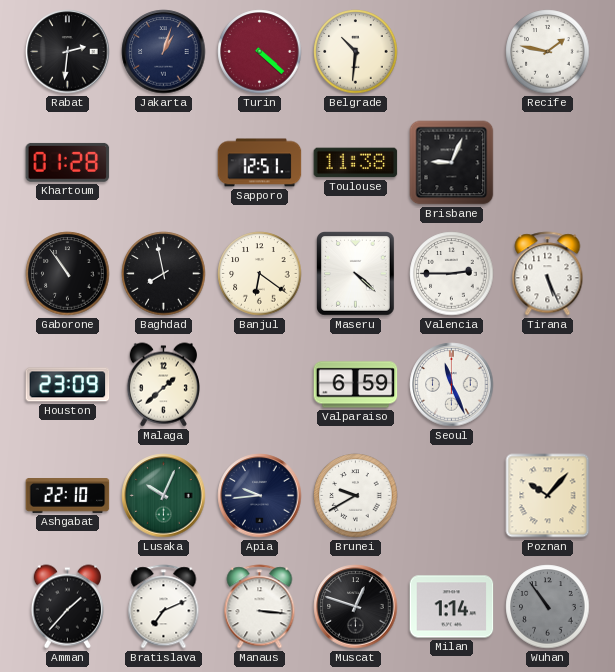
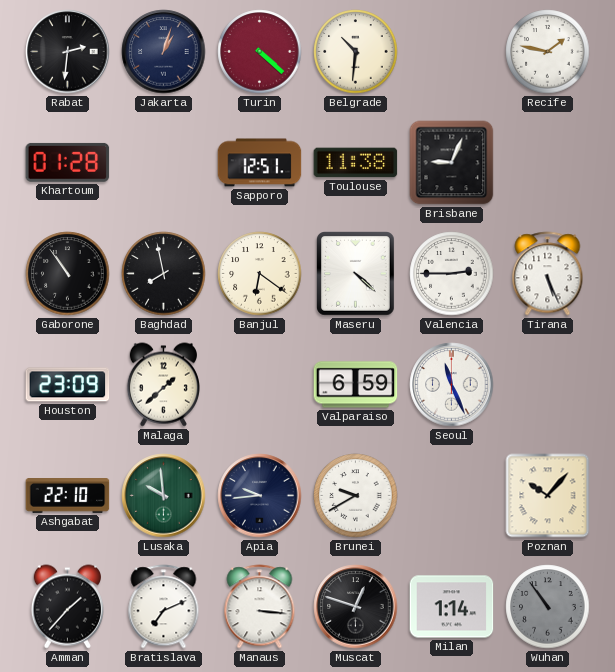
Lusaka: 10:04 -> 9:59 (164, 496)
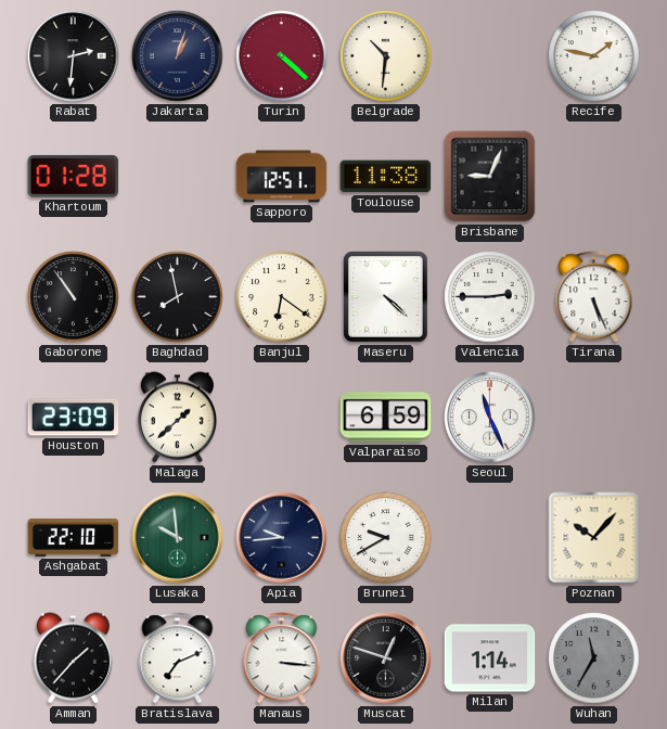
Wuhan: 10:54 -> 11:35 (594, 658)
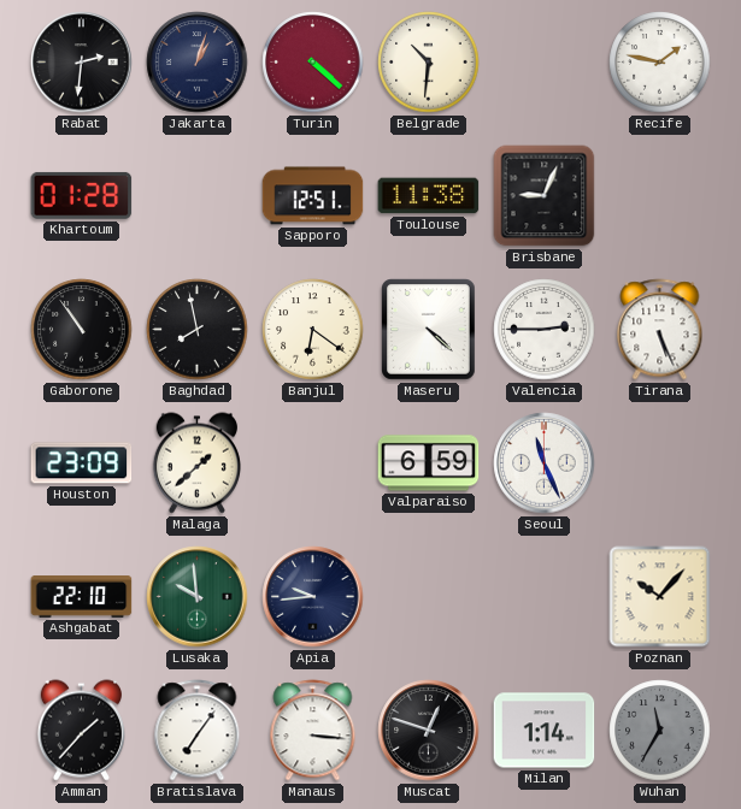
Brunei: 9:40 -> none (386, 538)
Bratislava: 7:11 -> 7:06 (198, 731)
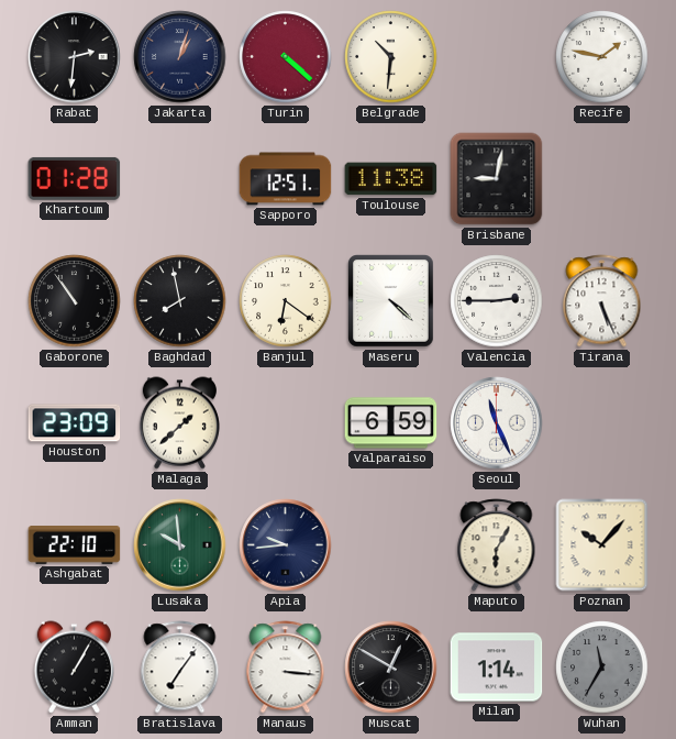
Brisbane: 9:04 -> 9:02 (497, 179)
Maputo: none -> 6:05 (497, 545)
Amman: 1:37 -> 1:05 (74, 668)
Muscat: 12:48 -> 12:50 (391, 668)
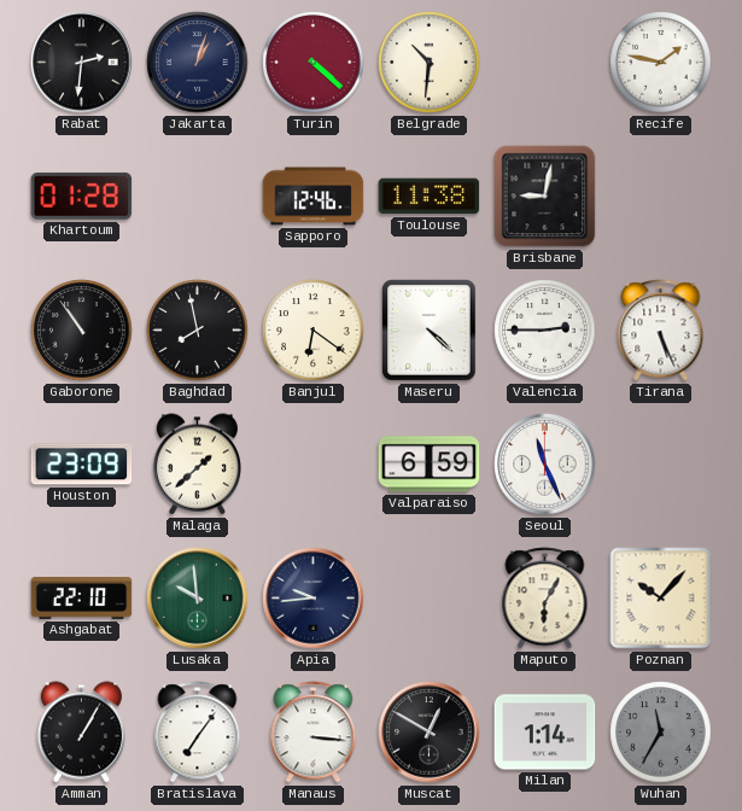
Sapporo: 12:51 -> 12:46 (314, 197)
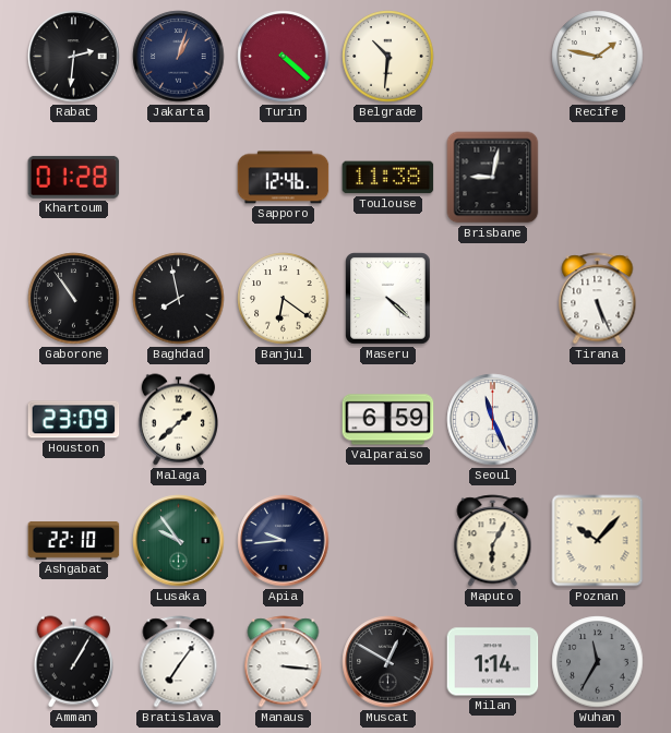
Valencia: 2:45 -> none (545, 331)
Lusaka: 9:59 -> 9:54 (179, 541)
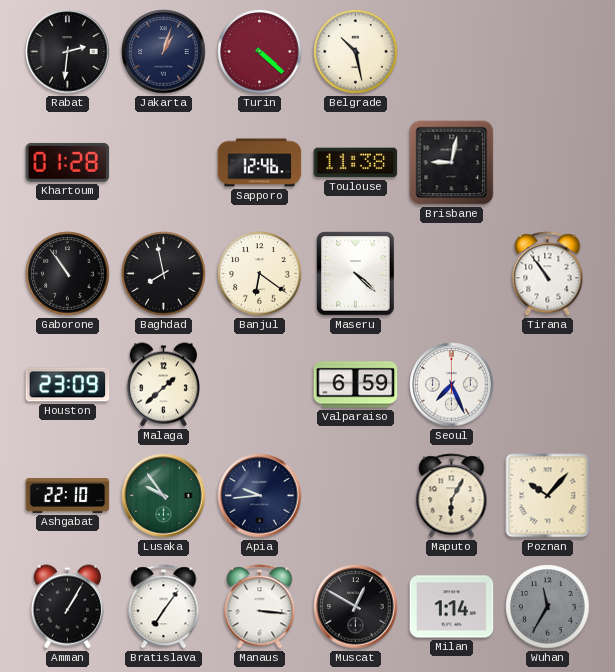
Belgrade: 10:31 -> 10:28 (356, 52)
Recife: 1:47 -> none (598, 57)
Tirana: 5:26 -> 10:54 (548, 274)
Seoul: 11:26 -> 7:26 (452, 385)
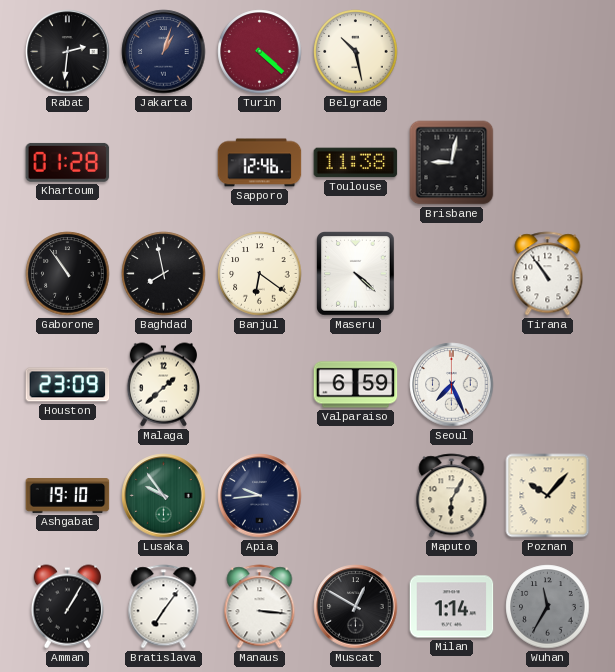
Ashgabat: 22:10 -> 19:10 (68, 496)
